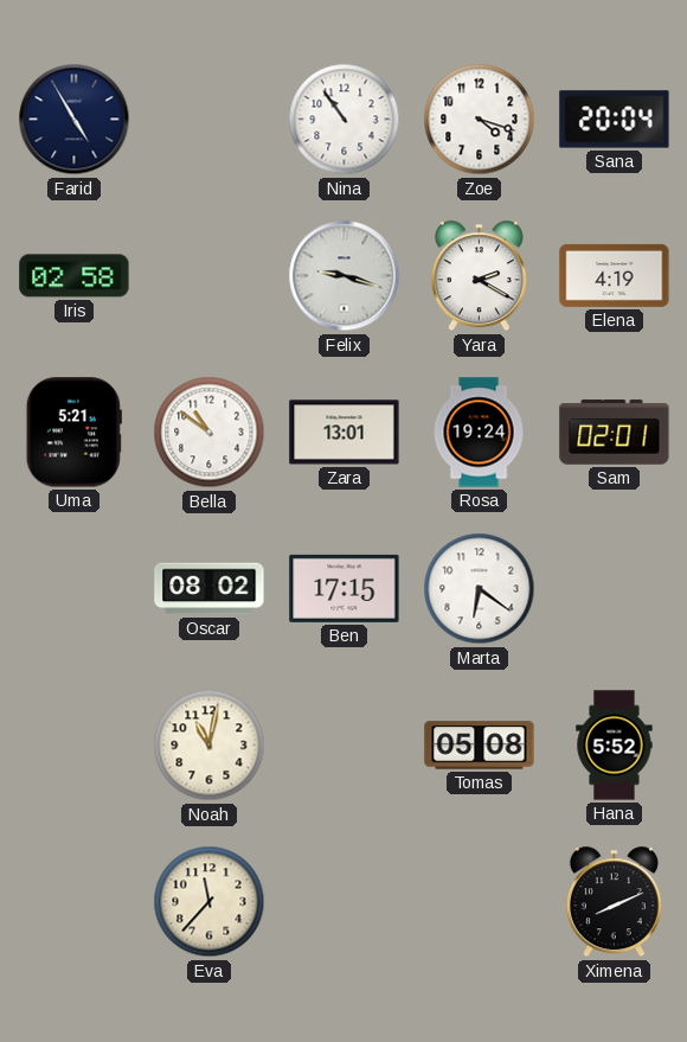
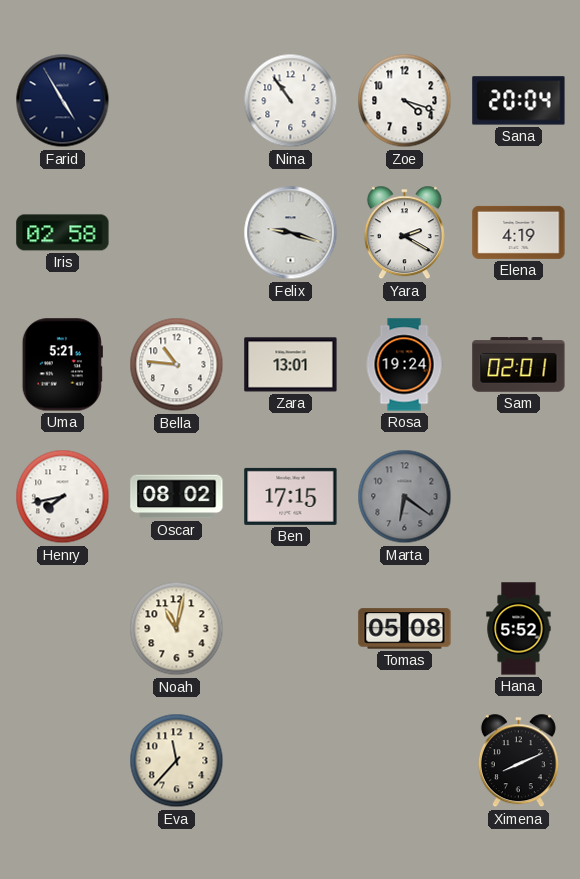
Bella: 10:51 -> 10:46 (177, 365)
Henry: none -> 7:43 (63, 497)
Marta dial: white -> grey (405, 497)
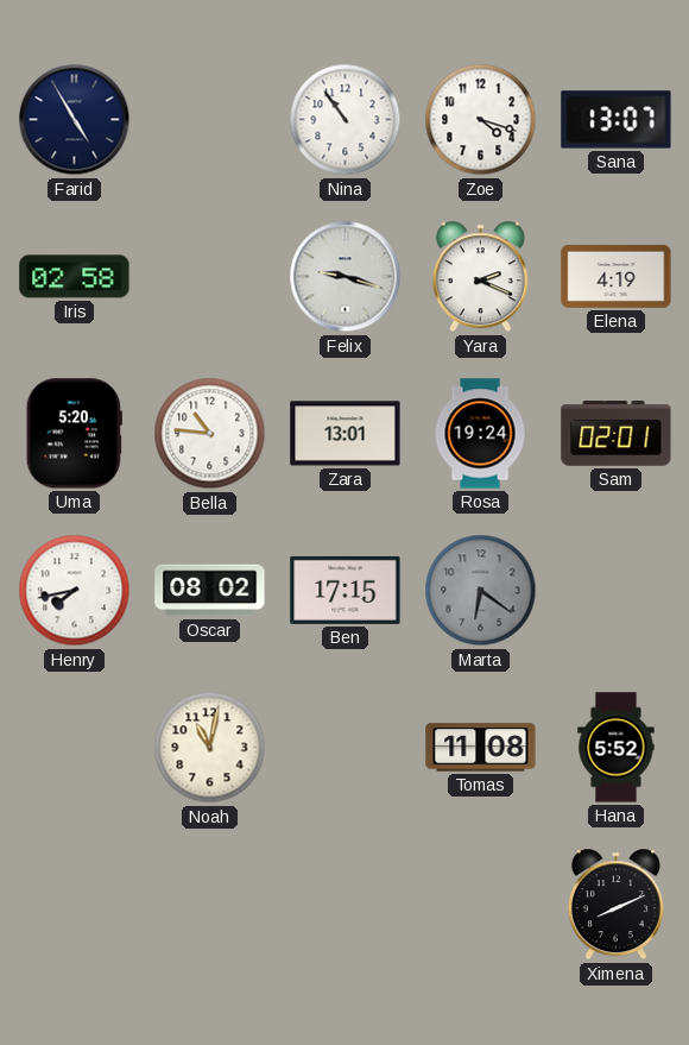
Sana: 20:04 -> 13:07 (617, 120)
Yara: 2:20 -> 2:19 (480, 277)
Uma: 5:21 -> 5:20 (74, 434)
Tomas: 05:08 -> 11:08 (481, 748)
Eva: 11:37 -> none (177, 761)
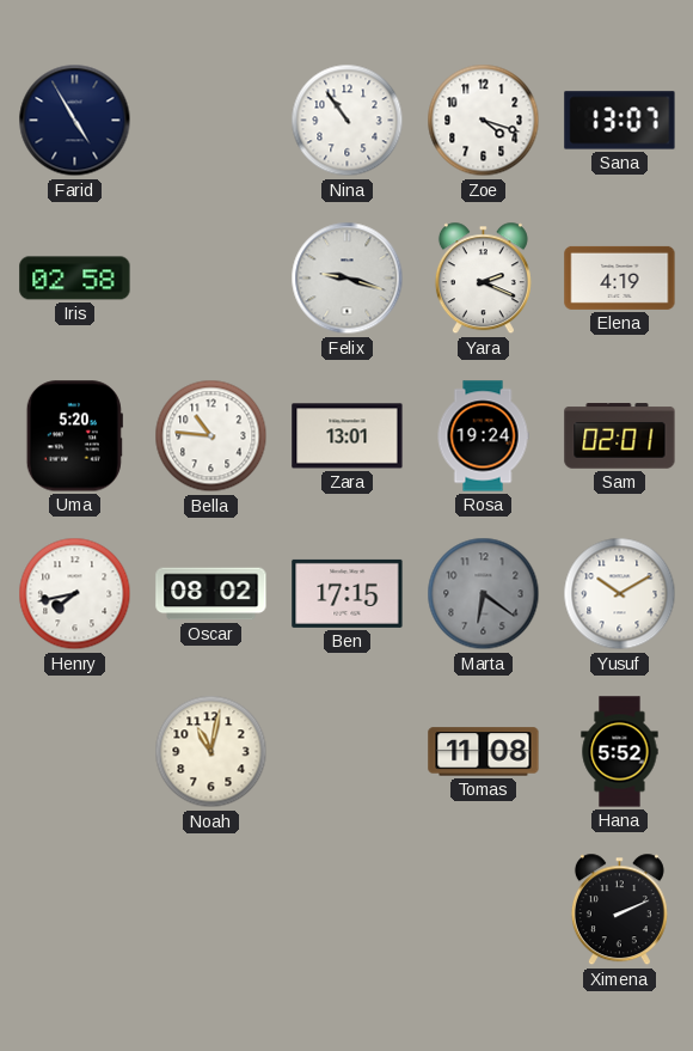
Yusuf: none -> 10:10 (620, 594)
Ximena: 8:11 -> 2:11 (619, 910)
